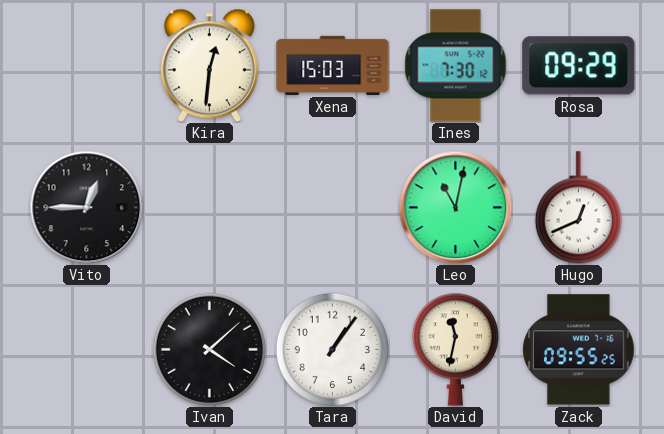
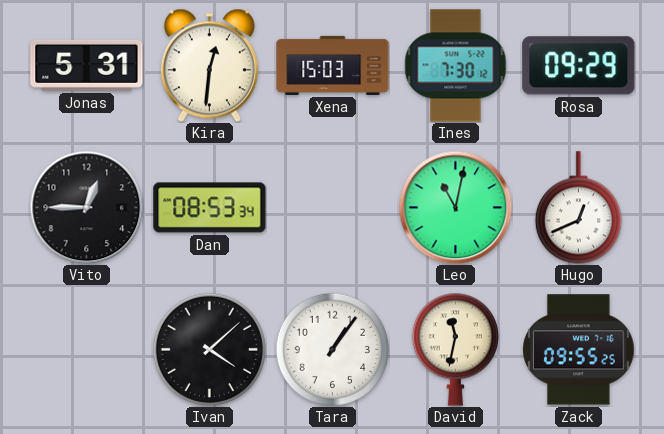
Jonas: none -> 5:31 (87, 65)
Dan: none -> 08:53 (210, 208)
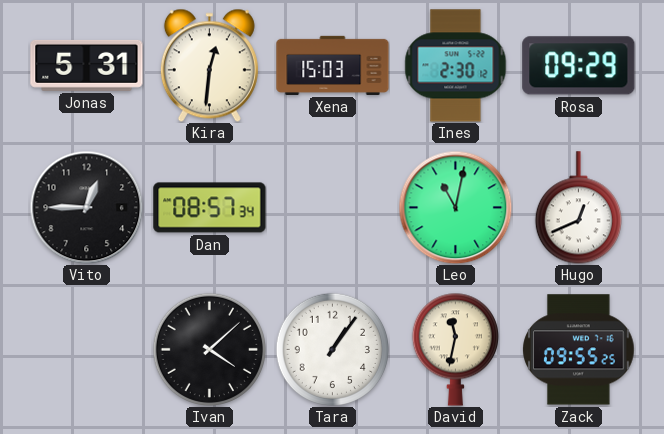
Ines: 7:30 -> 2:30 (456, 66)
Dan: 08:53 -> 08:57 (210, 208)
